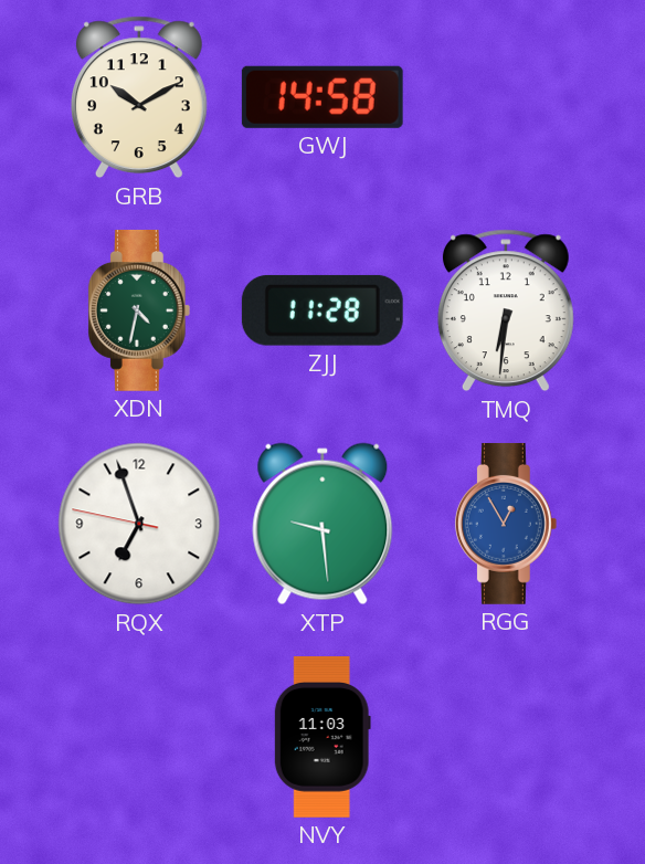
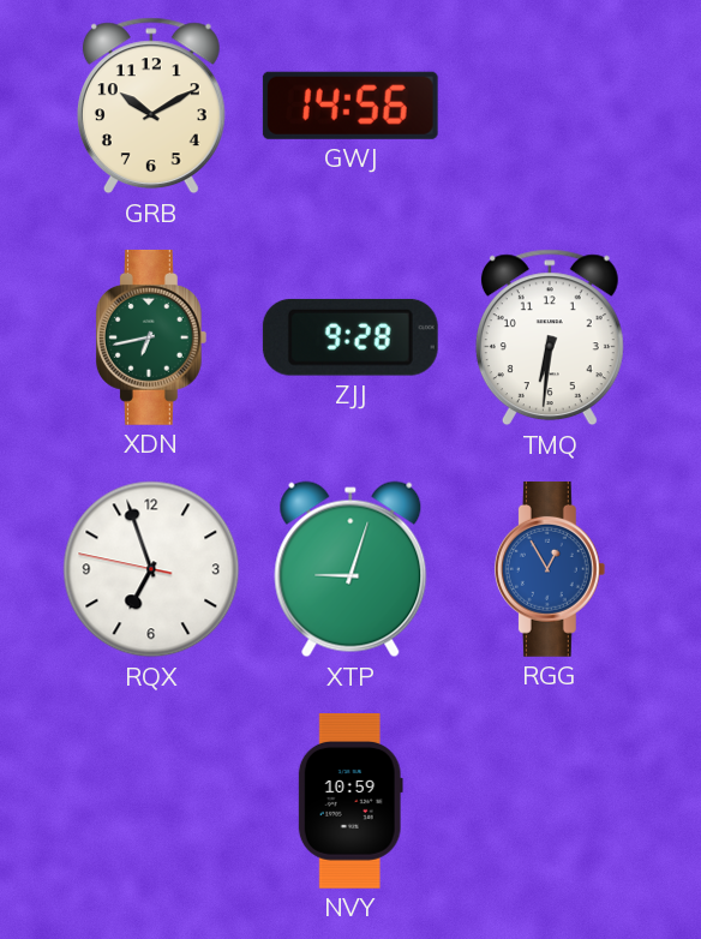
GWJ: 14:58 -> 14:56 (350, 106)
XDN: 4:32 -> 6:43 (151, 337)
ZJJ: 11:28 -> 9:28 (350, 337)
XTP: 9:29 -> 9:03 (350, 569)
NVY: 11:03 -> 10:59 (350, 802)
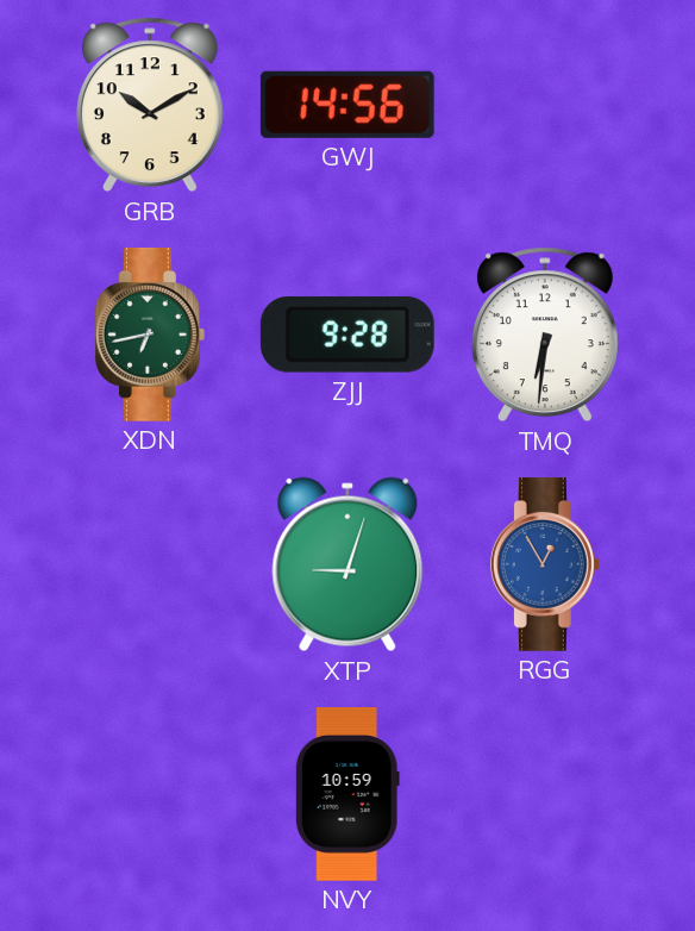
RQX: 6:56 -> none (151, 569)
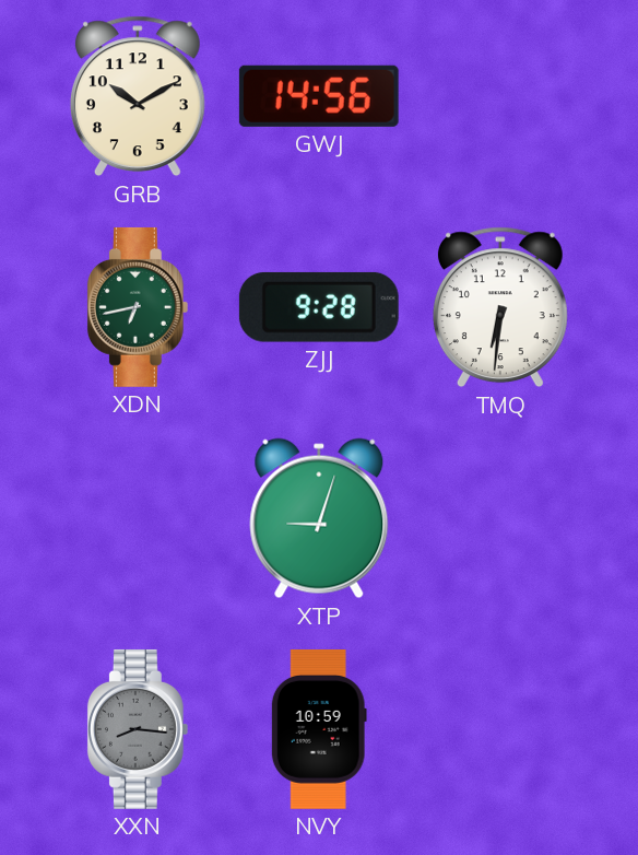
RGG: 12:55 -> none (545, 564)
XXN: none -> 8:16 (138, 729)
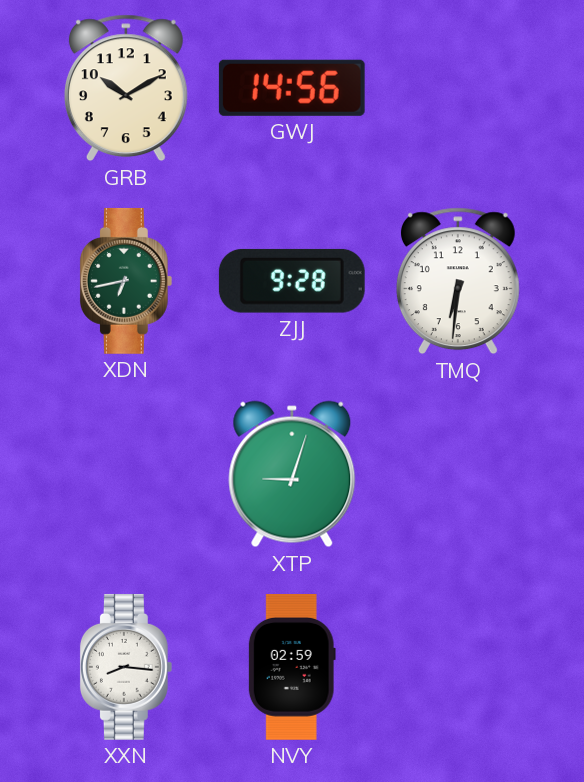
XXN dial: grey -> white (126, 667)
NVY: 10:59 -> 02:59 (292, 668)
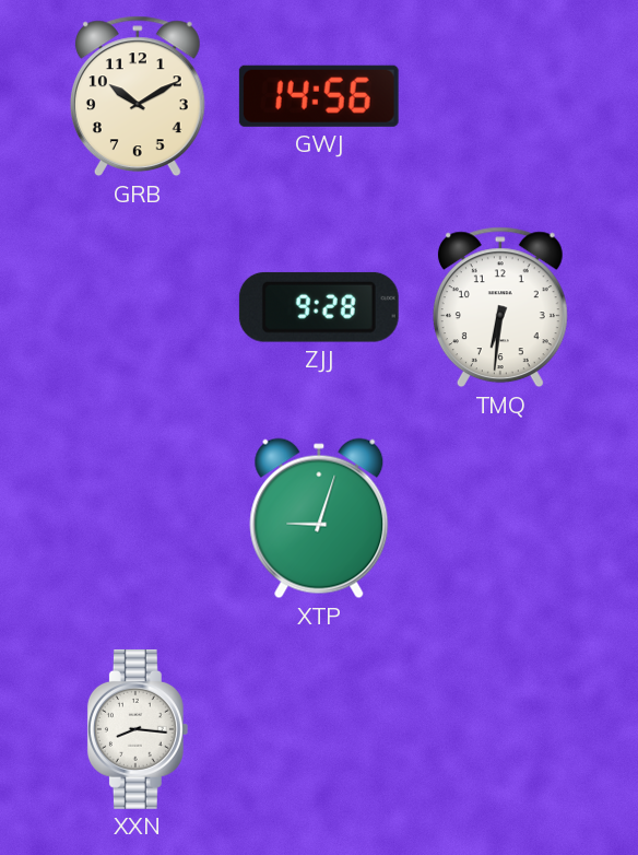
XDN: 6:43 -> none (126, 281)
NVY: 02:59 -> none (292, 668)
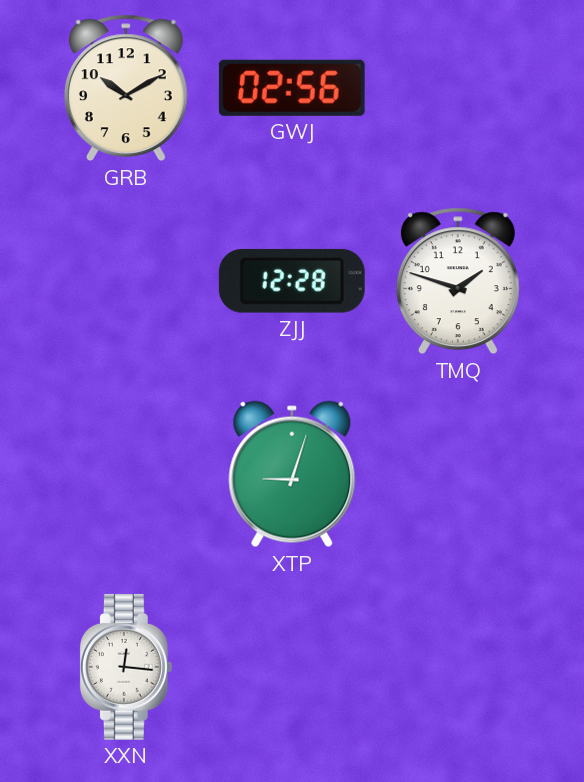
GWJ: 14:56 -> 02:56 (292, 88)
ZJJ: 9:28 -> 12:28 (292, 281)
TMQ: 6:31 -> 1:48 (458, 281)
XXN: 8:16 -> 12:16 (126, 667)
